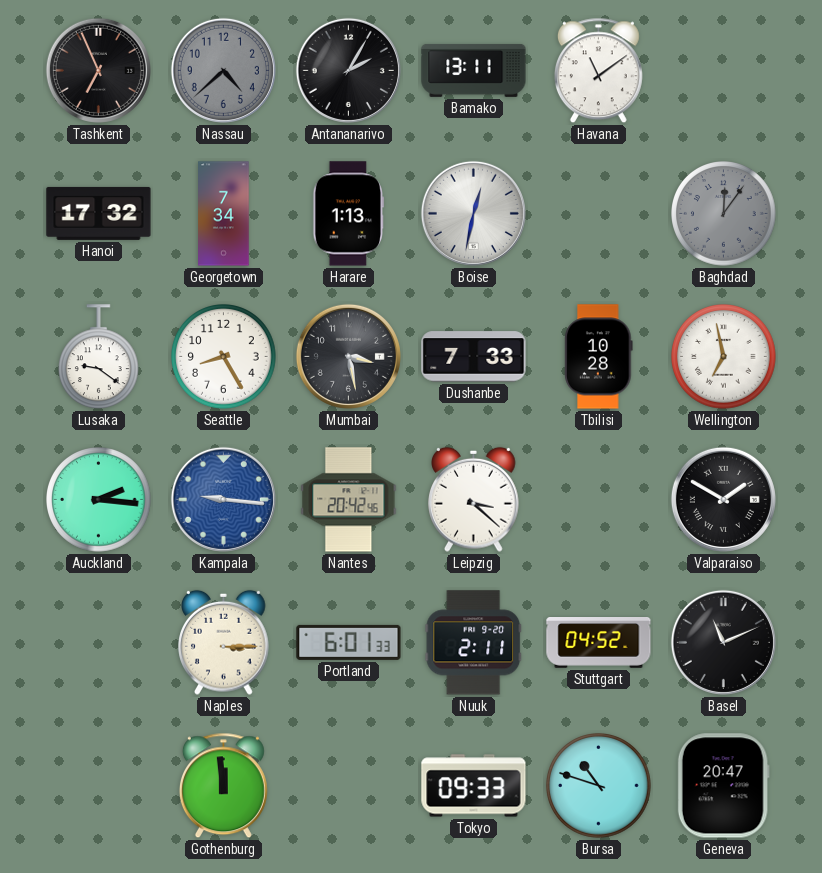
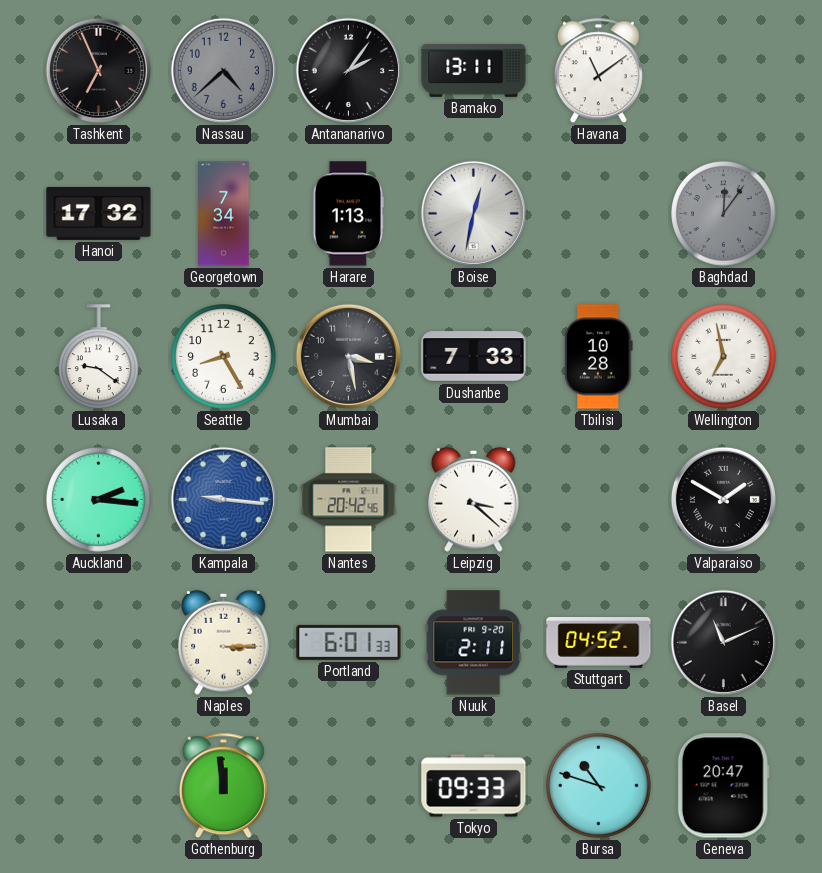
Antananarivo: 2:05 -> 2:06 (348, 70)
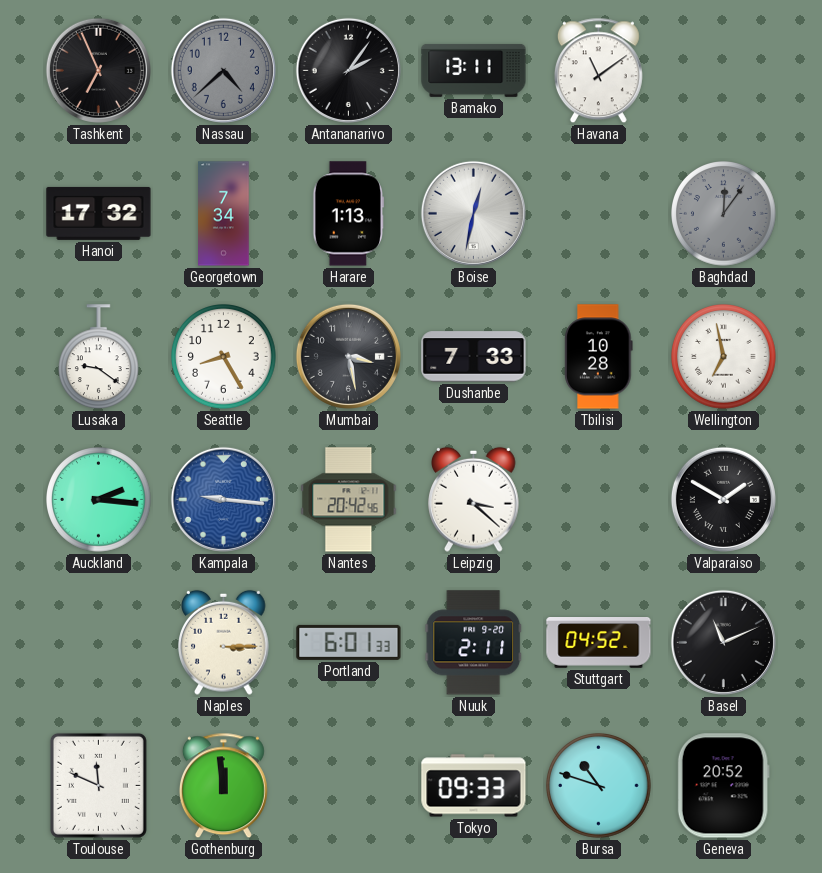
Toulouse: none -> 11:49 (98, 785)
Geneva: 20:47 -> 20:52 (723, 786)
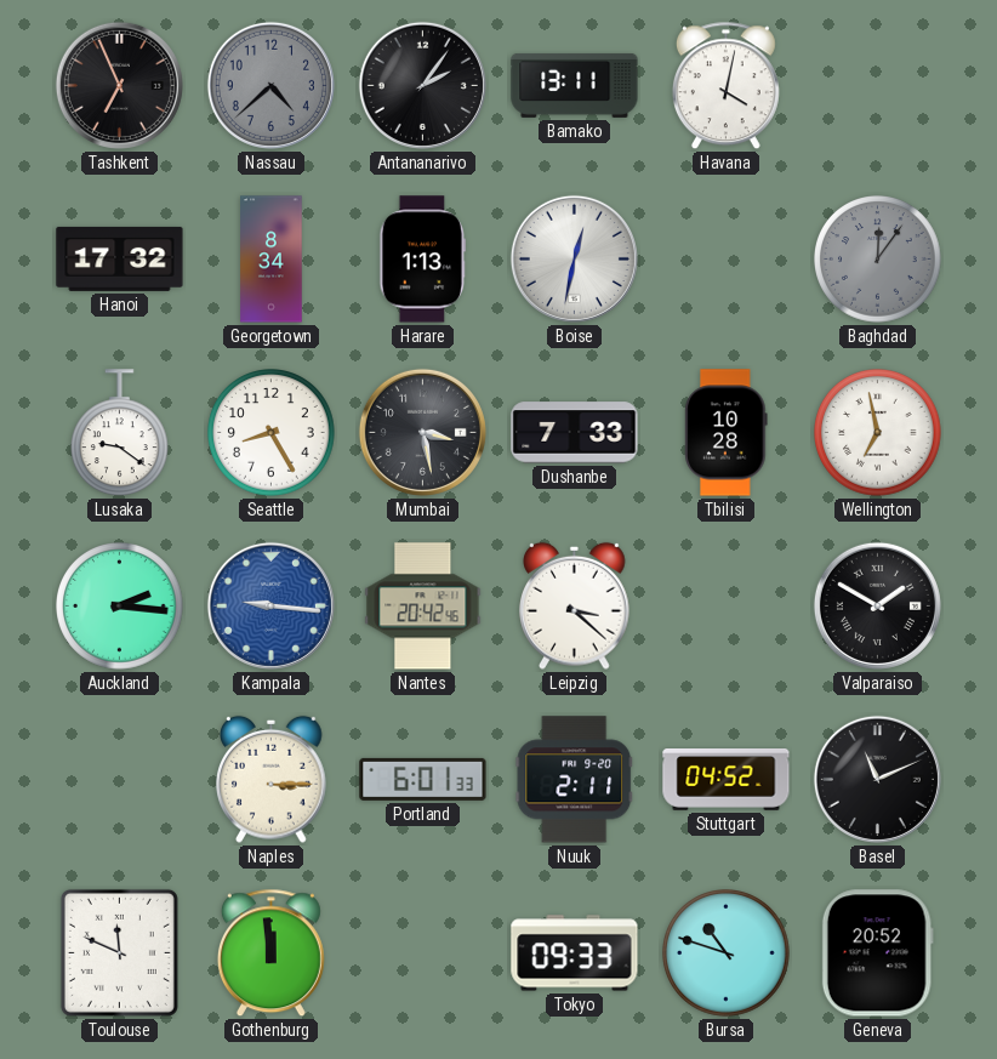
Havana: 11:09 -> 4:02 (725, 86)
Georgetown: 7:34 -> 8:34 (272, 260)
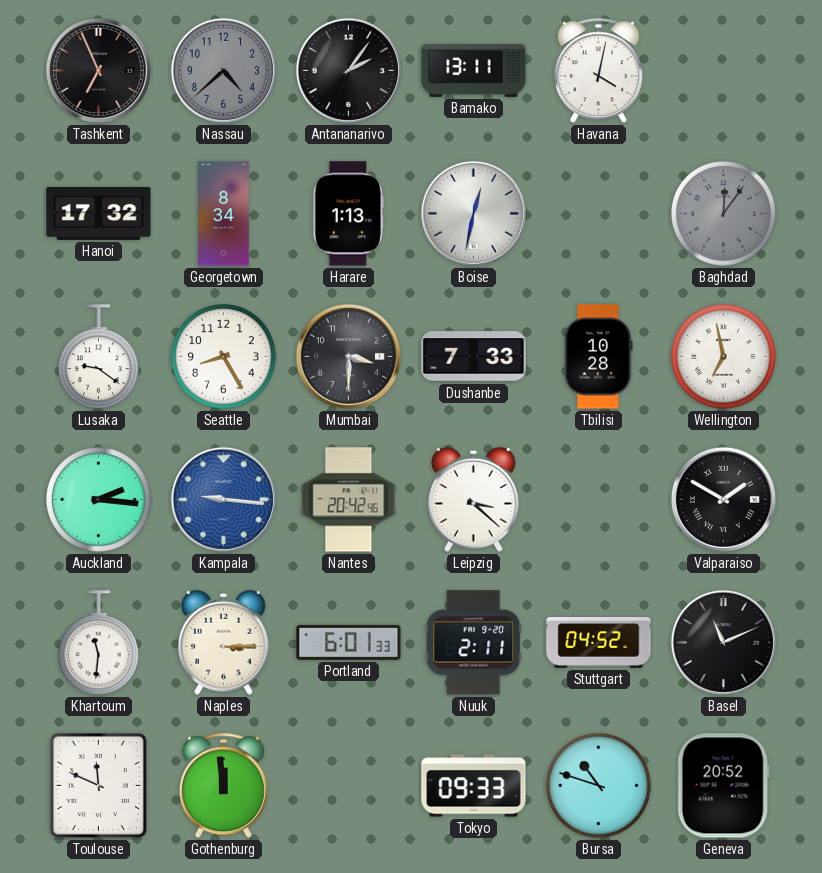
Mumbai: 3:28 -> 3:30 (348, 356)
Khartoum: none -> 11:31 (99, 643)
